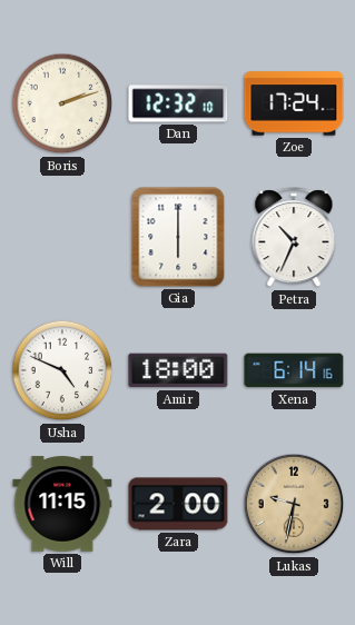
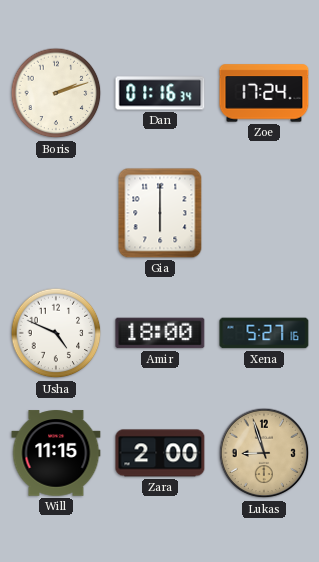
Dan: 12:32 -> 01:16 (160, 93)
Petra: 10:34 -> none (294, 238)
Xena: 6:14 -> 5:27 (264, 333)
Lukas: 9:32 -> 8:57 (264, 453)
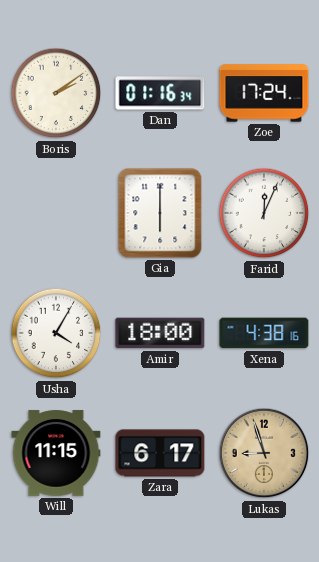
Boris: 2:12 -> 2:09 (56, 93)
Farid: none -> 12:04 (264, 213)
Usha: 4:49 -> 4:05 (56, 333)
Xena: 5:27 -> 4:38 (264, 333)
Zara: 2:00 -> 6:17 (160, 453)
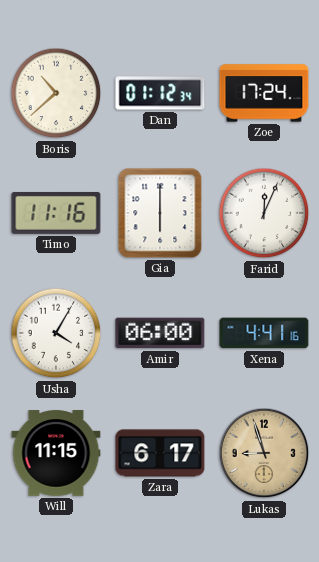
Boris: 2:09 -> 10:38 (56, 93)
Dan: 01:16 -> 01:12 (160, 93)
Timo: none -> 11:16 (56, 213)
Amir: 18:00 -> 06:00 (160, 333)
Xena: 4:38 -> 4:41 (264, 333)
